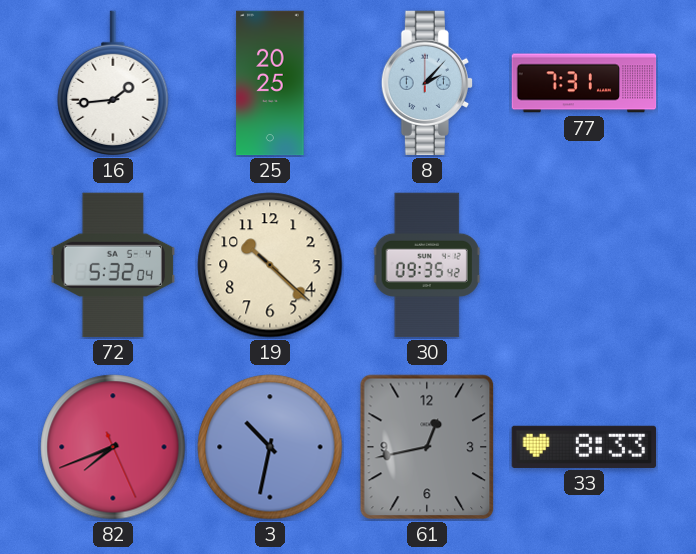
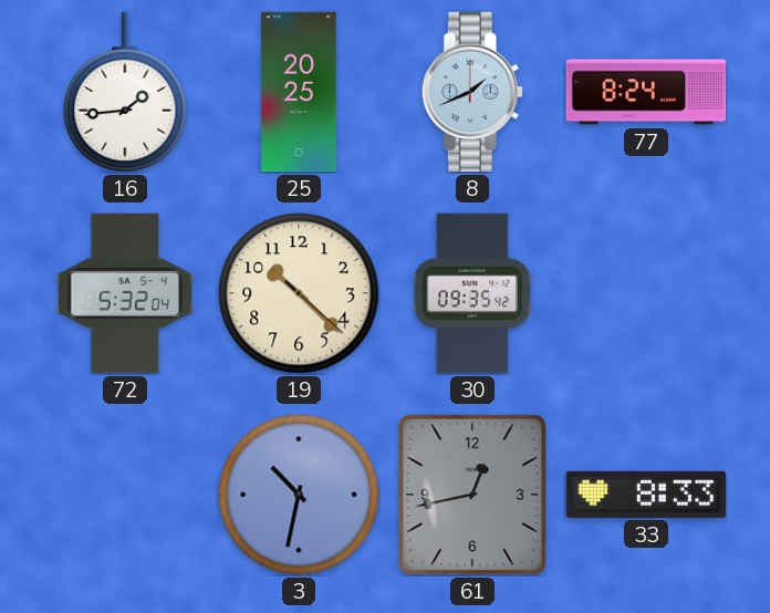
8: 2:07 -> 1:41 (471, 92)
77: 7:31 -> 8:24 (646, 92)
82: 7:41 -> none (113, 447)
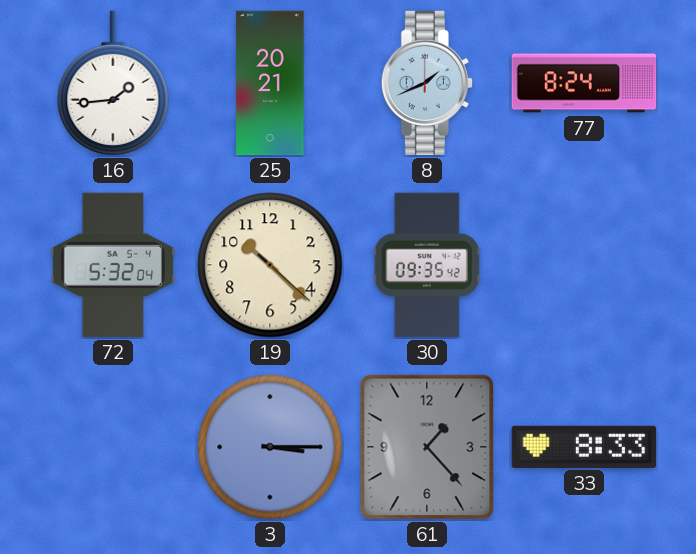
25: 20:25 -> 20:21 (270, 83)
3: 10:32 -> 3:15 (270, 447)
61: 12:43 -> 1:23 (427, 447)
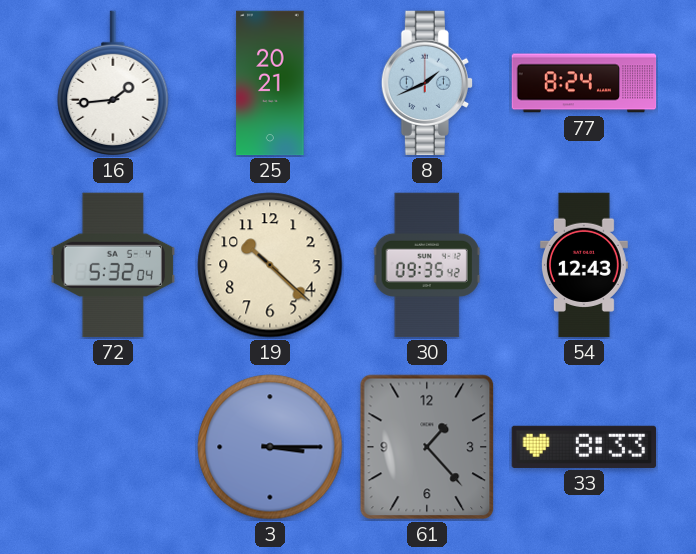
54: none -> 12:43 (584, 265)
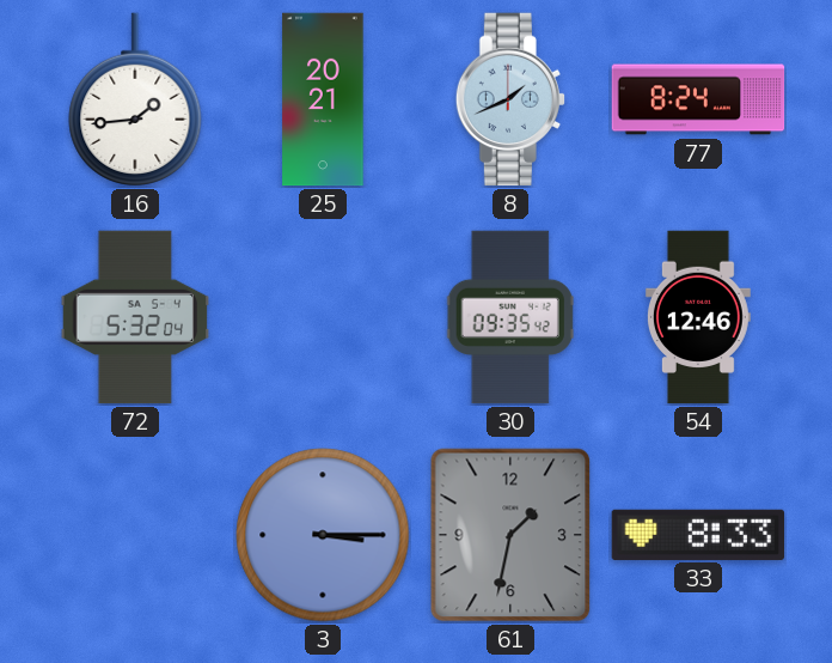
19: 10:22 -> none (270, 265)
54: 12:43 -> 12:46 (698, 317)
61: 1:23 -> 1:32 (510, 535)
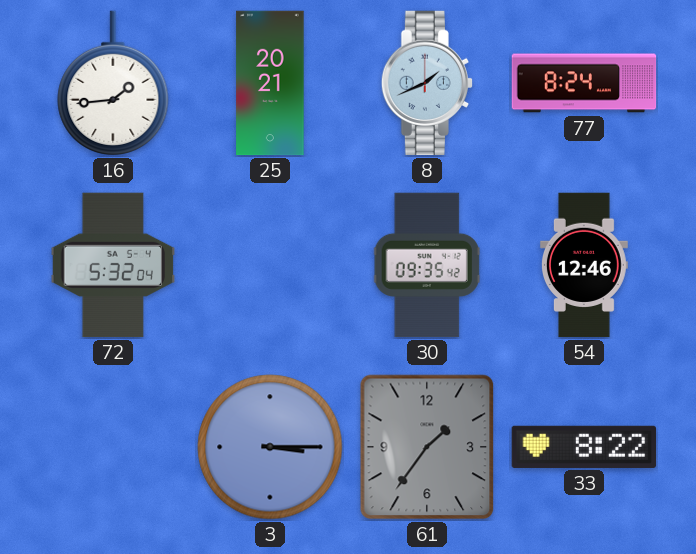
61: 1:32 -> 1:36 (427, 447)
33: 8:33 -> 8:22 (584, 447)
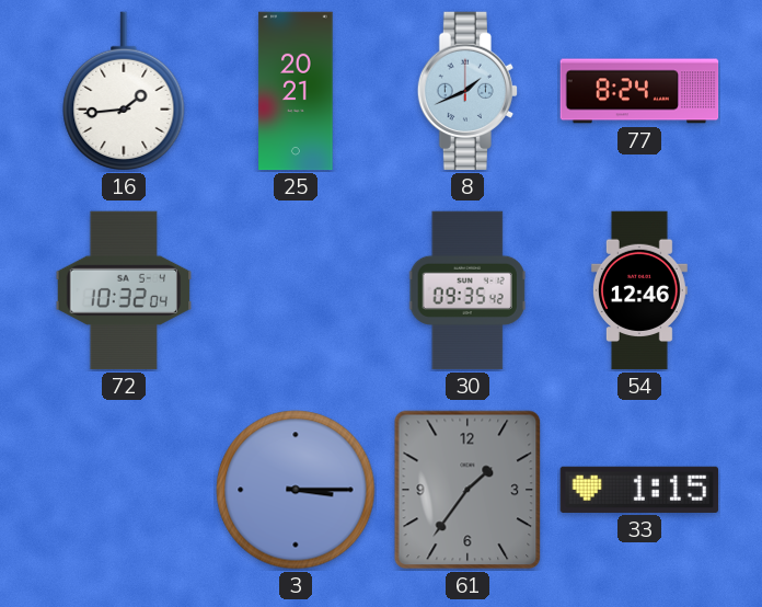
72: 5:32 -> 10:32 (124, 290)
33: 8:22 -> 1:15 (639, 490)
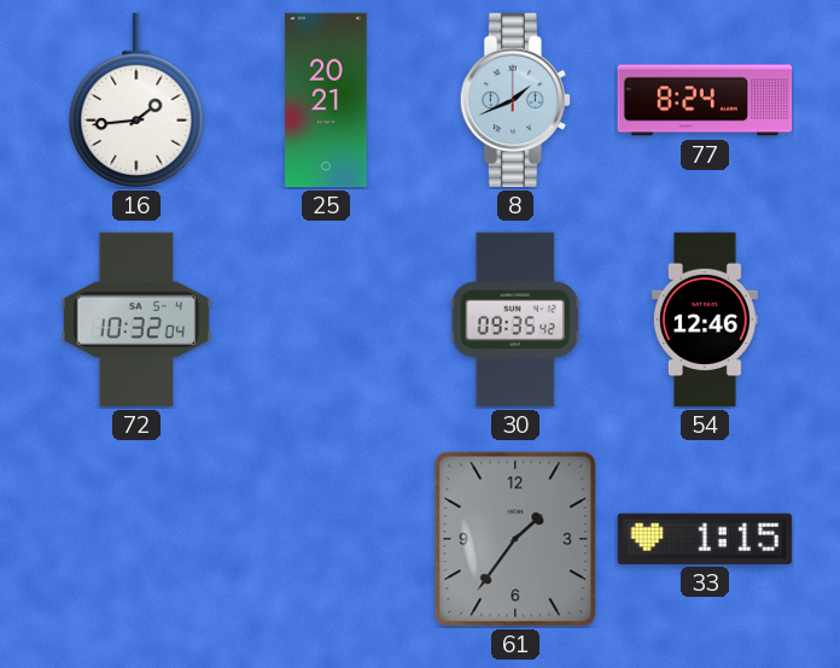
3: 3:15 -> none (296, 490)
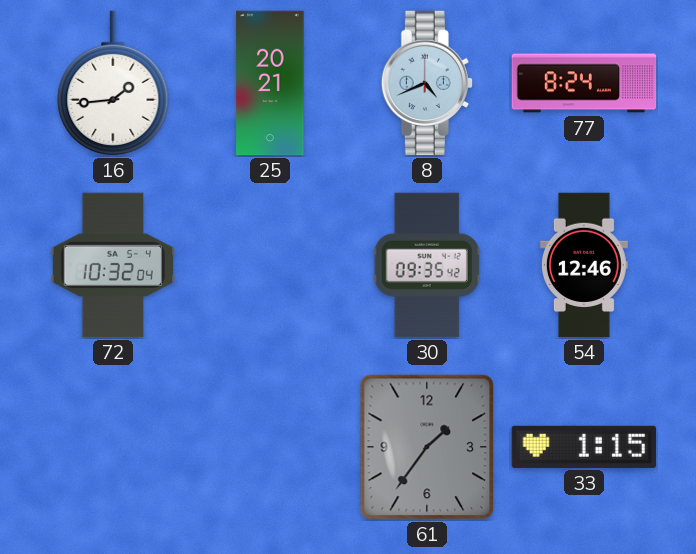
8: 1:41 -> 4:41 (426, 83)
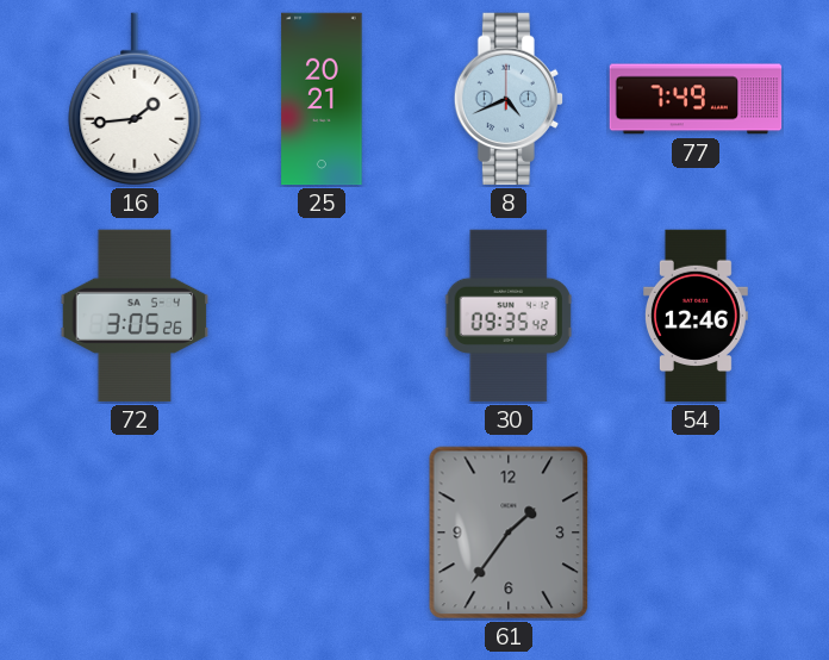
77: 8:24 -> 7:49 (696, 99)
72: 10:32 -> 3:05 (135, 316)
33: 1:15 -> none (584, 447)
